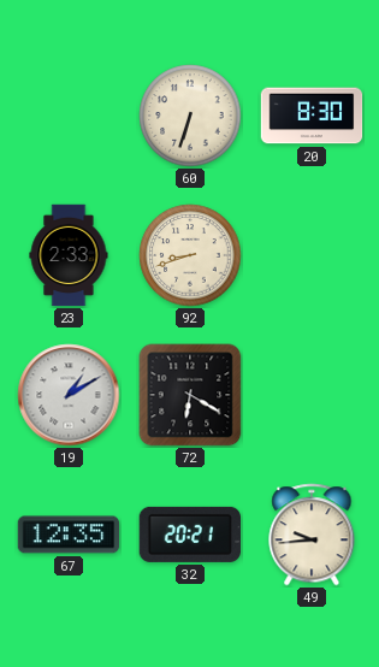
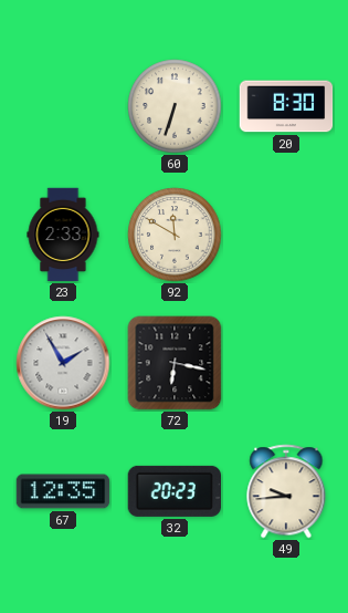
92: 8:42 -> 11:50 (175, 235)
19: 1:10 -> 1:55 (63, 363)
72: 6:20 -> 6:17 (175, 363)
32: 20:21 -> 20:23 (173, 491)
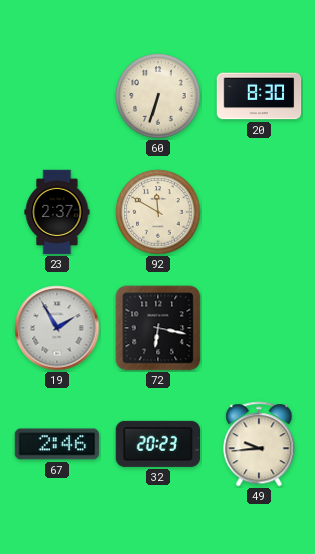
23: 2:33 -> 2:37 (57, 212)
67: 12:35 -> 2:46 (57, 444)
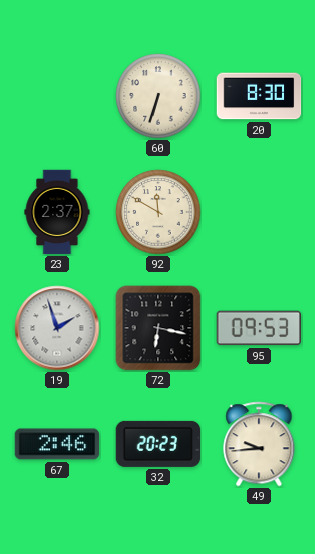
19: 1:55 -> 1:57 (57, 328)
95: none -> 09:53 (258, 328)
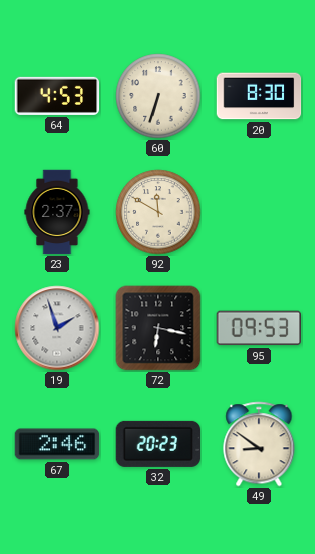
64: none -> 4:53 (57, 96)
49: 9:44 -> 8:51 (259, 444)
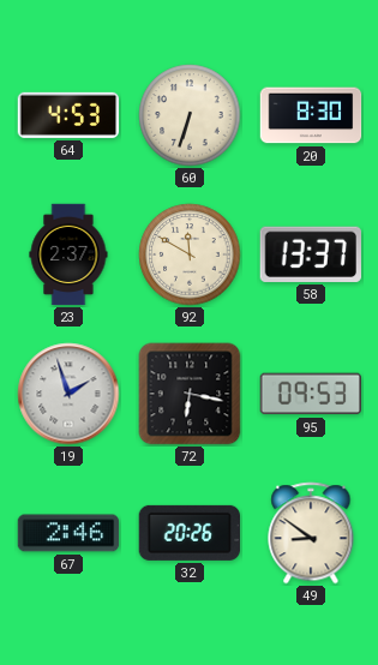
58: none -> 13:37 (311, 254)
32: 20:23 -> 20:26 (188, 533)
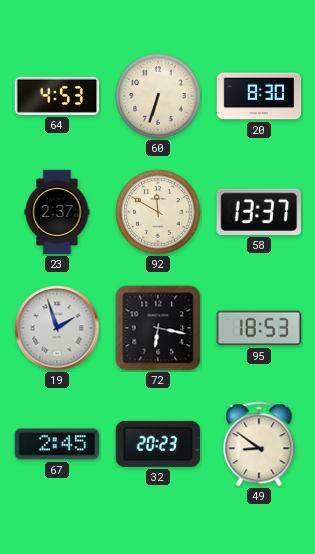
95: 09:53 -> 18:53 (258, 328)
67: 2:46 -> 2:45 (57, 444)
32: 20:26 -> 20:23 (157, 444)
